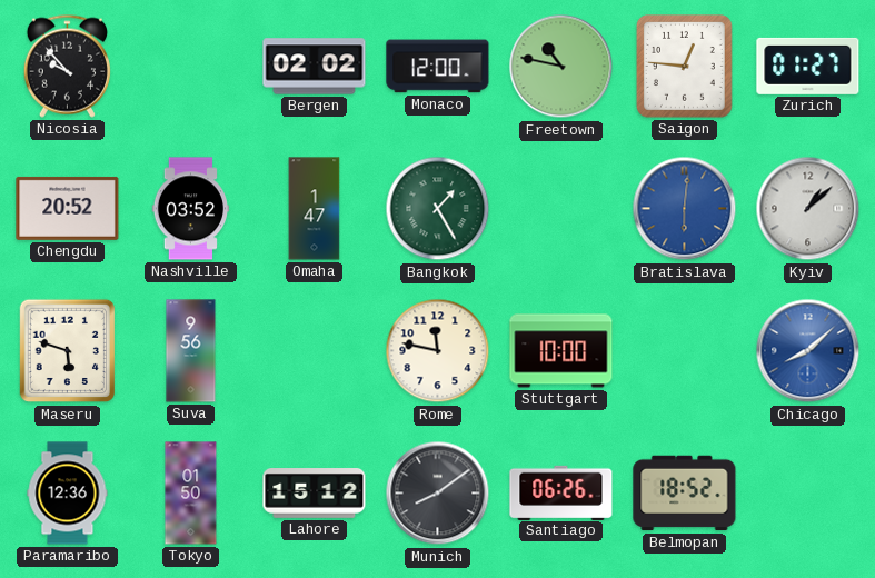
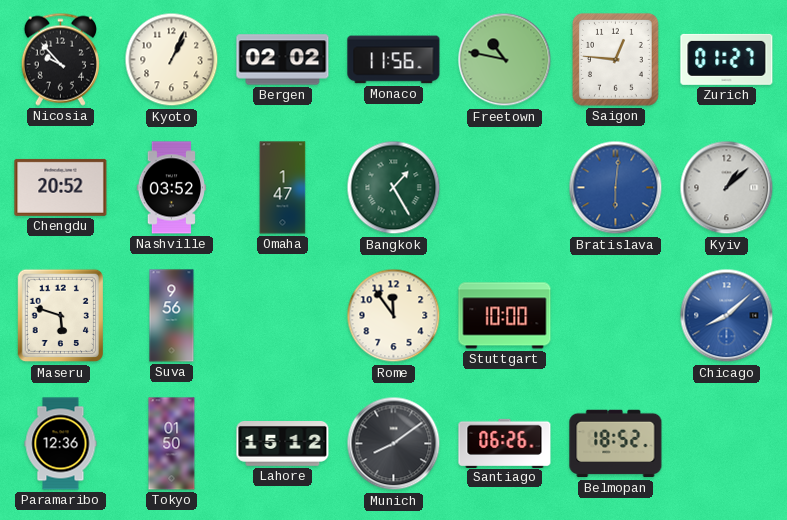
Kyoto: none -> 1:04 (172, 60)
Monaco: 12:00 -> 11:56 (394, 60)
Rome: 11:47 -> 11:54 (394, 316)
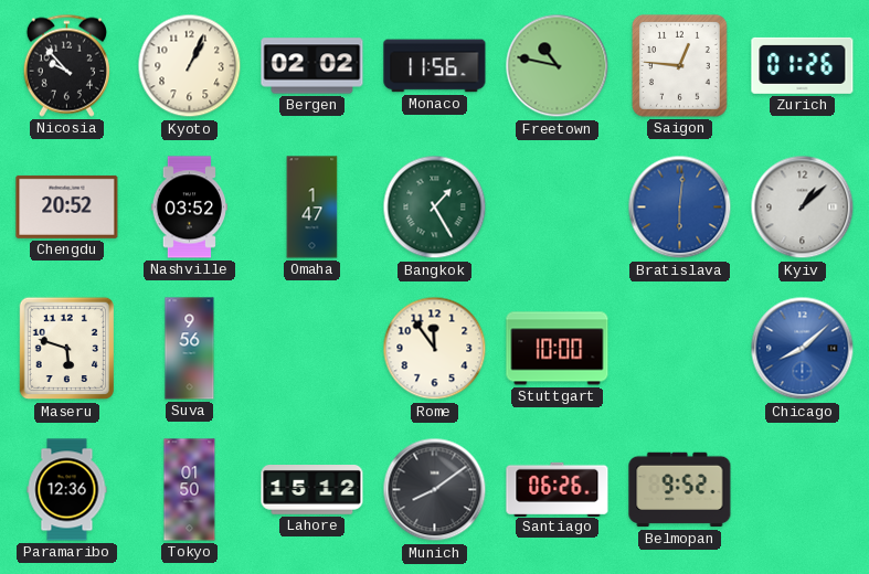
Zurich: 01:27 -> 01:26 (803, 65)
Belmopan: 18:52 -> 9:52 (680, 490)
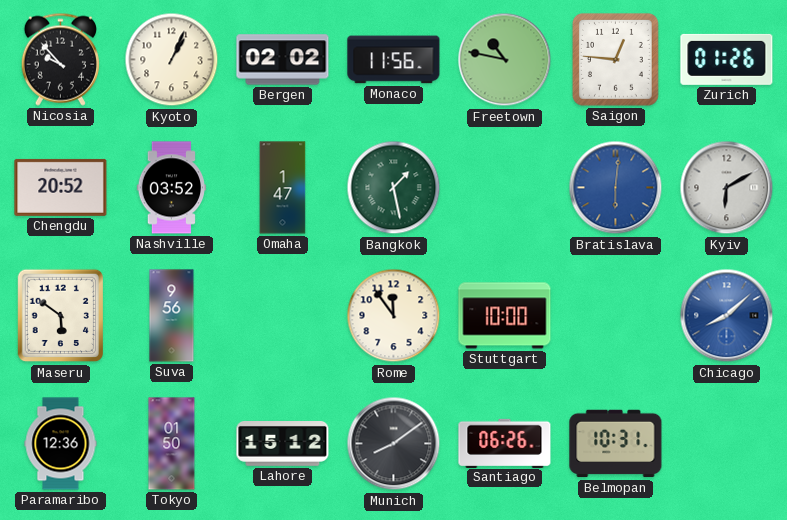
Bangkok: 1:25 -> 1:28 (394, 188)
Kyiv: 1:08 -> 6:10 (727, 188)
Maseru: 5:48 -> 5:51 (61, 316)
Belmopan: 9:52 -> 10:31 (616, 444)
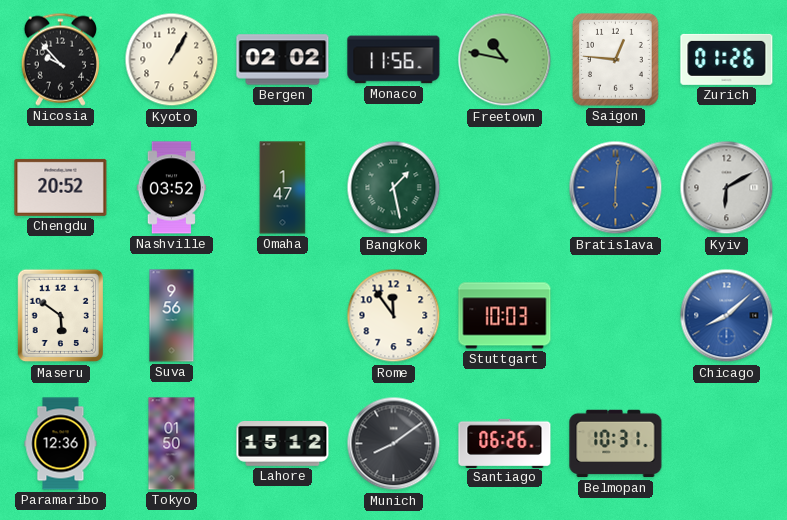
Kyoto: 1:04 -> 1:05 (172, 60)
Stuttgart: 10:00 -> 10:03 (505, 316)
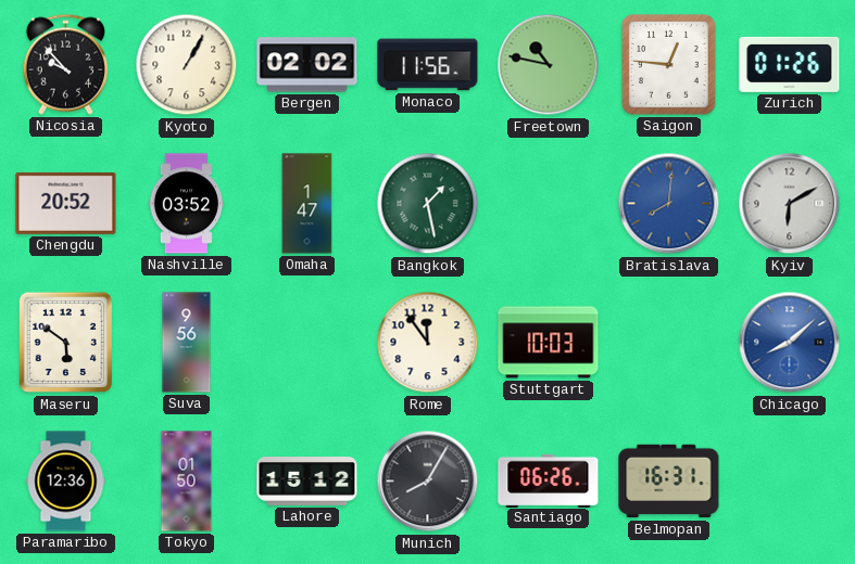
Bratislava: 6:01 -> 8:01 (669, 204)
Munich: 8:09 -> 8:05 (428, 482)
Belmopan: 10:31 -> 16:31 (669, 482)
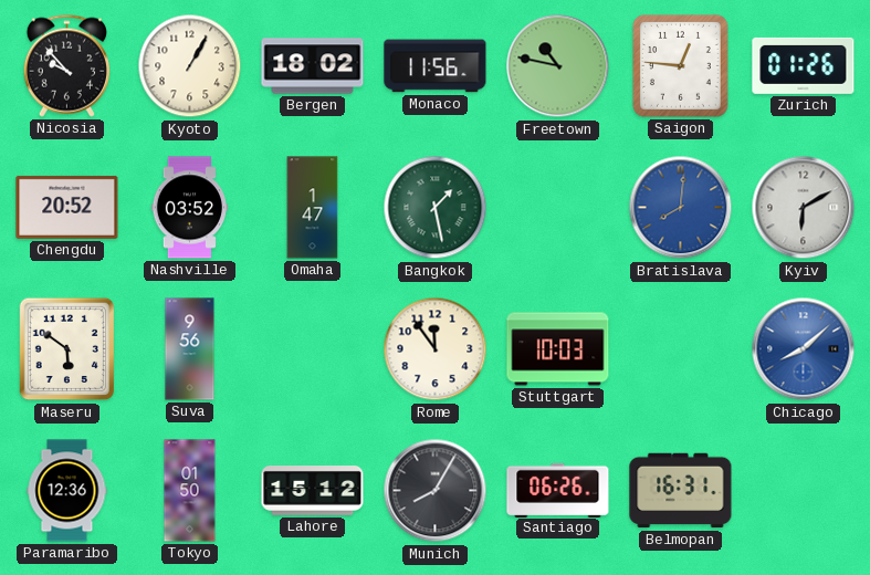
Bergen: 02:02 -> 18:02 (313, 66)
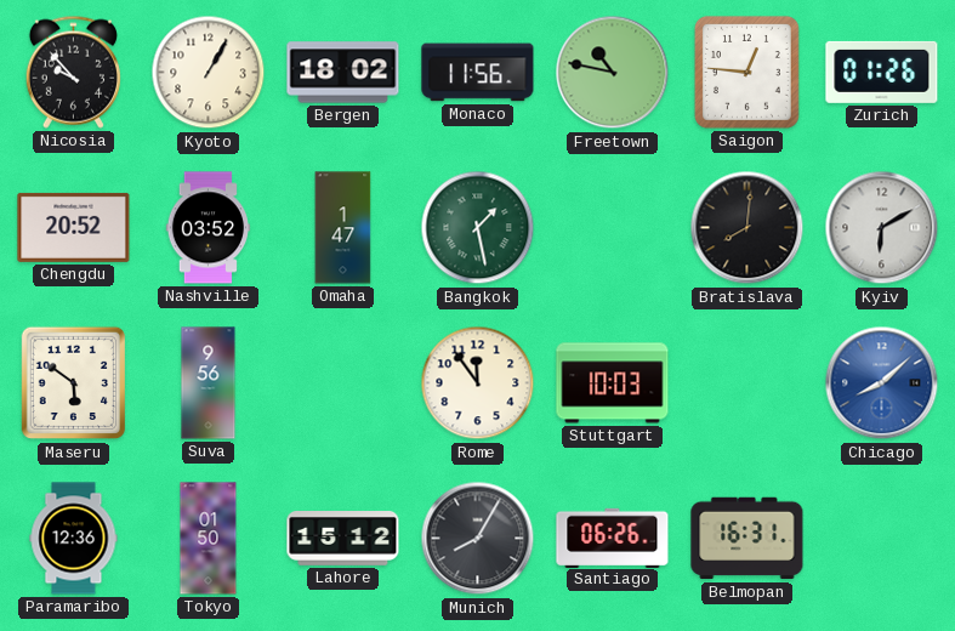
Bratislava dial: blue -> black (747, 228)
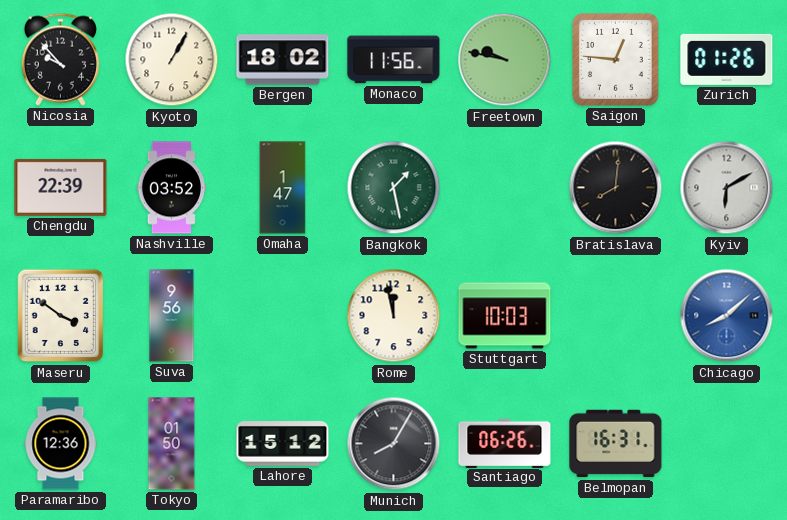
Freetown: 10:47 -> 9:47 (505, 60)
Chengdu: 20:52 -> 22:39 (61, 187)
Maseru: 5:51 -> 3:51 (61, 316)
Rome: 11:54 -> 11:58 (394, 316)
